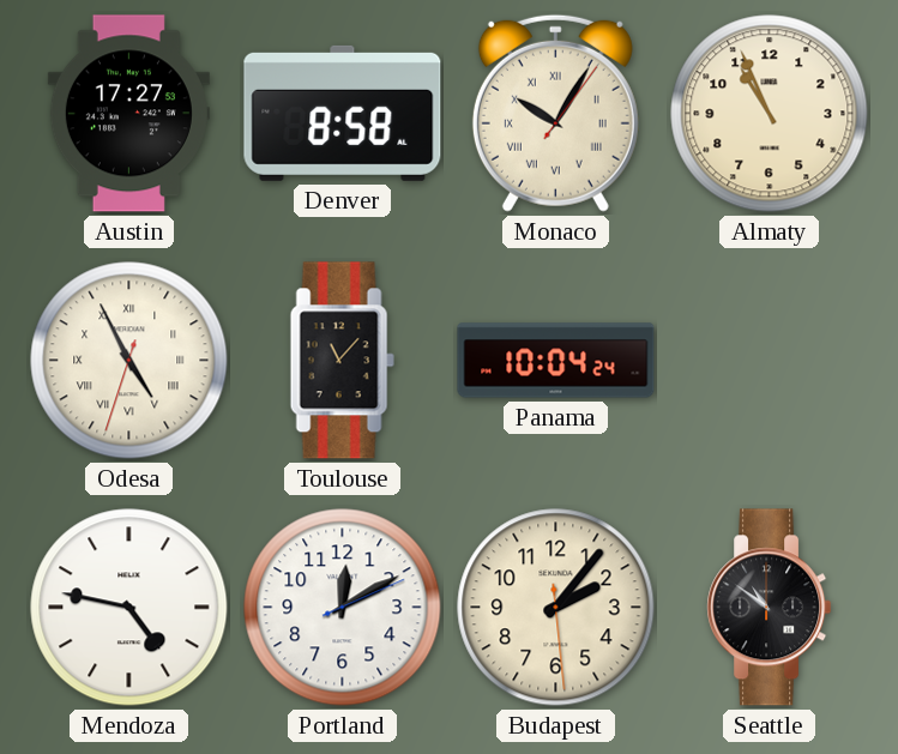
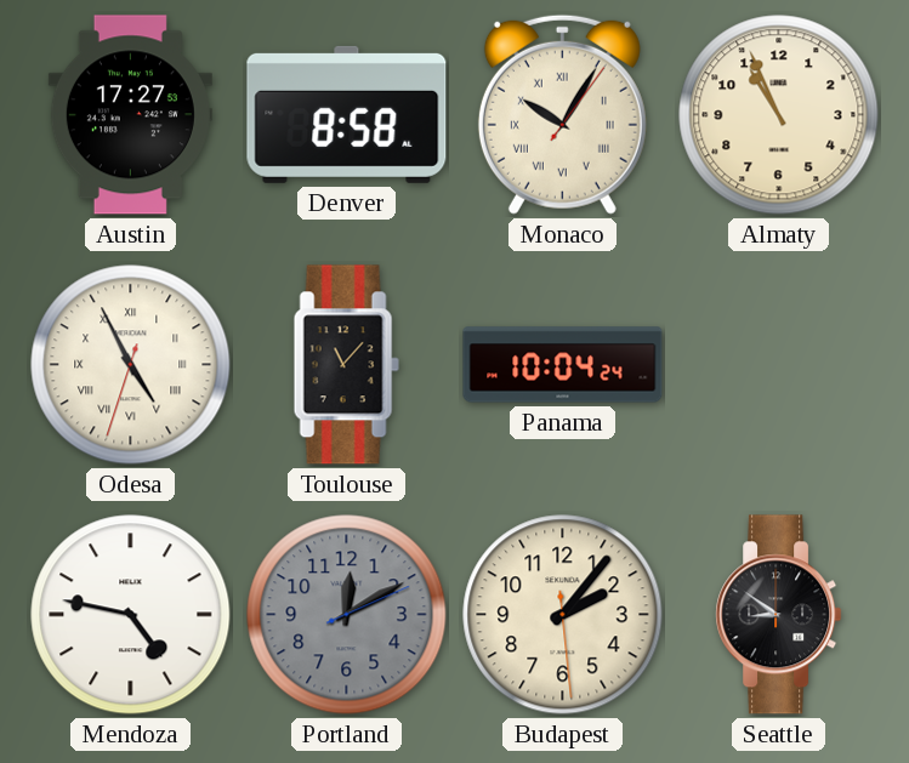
Portland dial: white -> grey (347, 615)
Seattle: 10:51 -> 8:51 (779, 615)
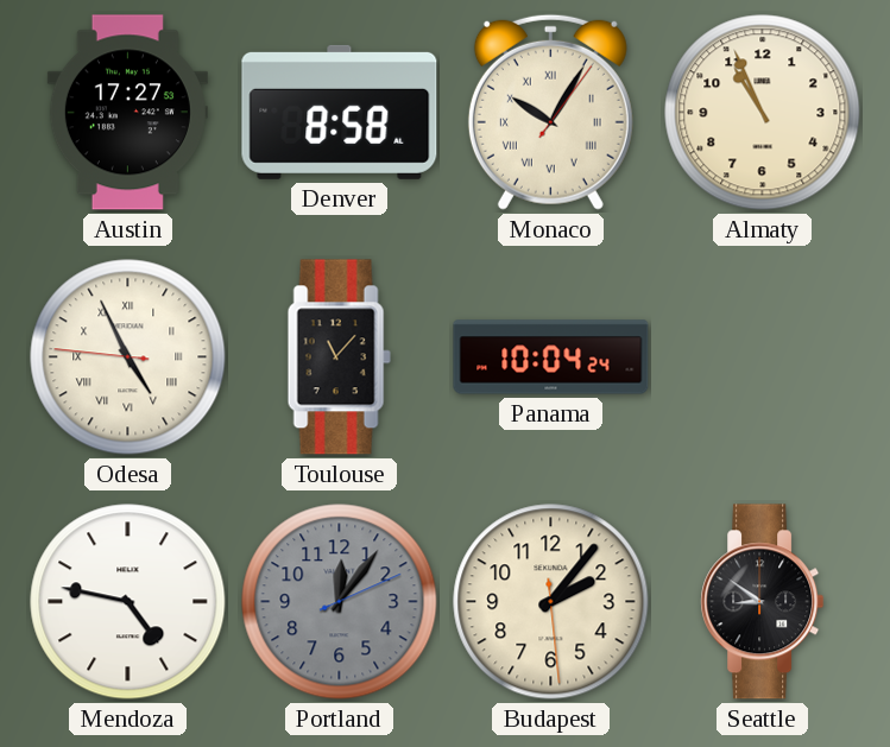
Odesa: 4:55:33 -> 4:55:46 (128, 357)
Portland: 12:10 -> 12:06 (340, 602)
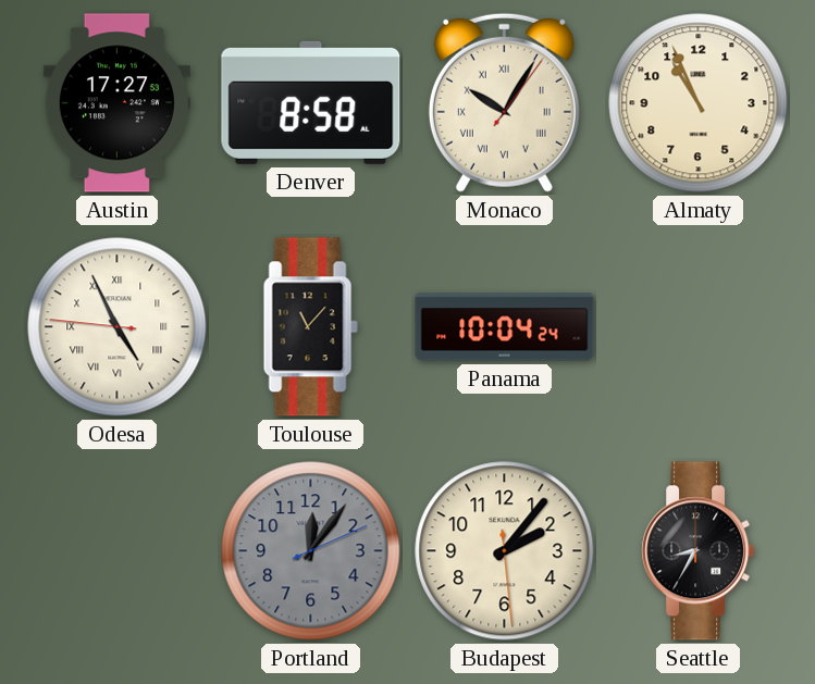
Mendoza: 4:47 -> none (128, 602)
Seattle: 8:51 -> 8:35 (699, 551)
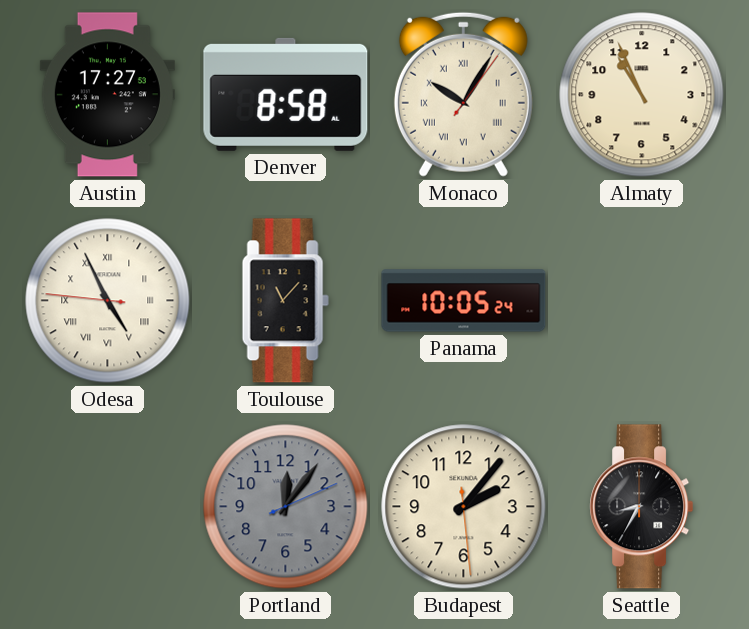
Panama: 10:04 -> 10:05 (464, 301)
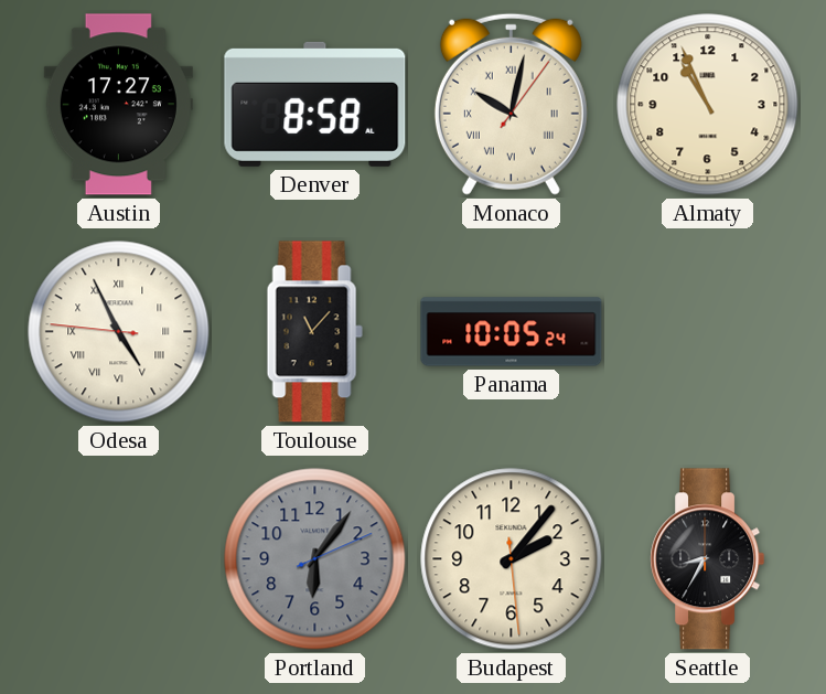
Monaco: 10:05 -> 10:02 (511, 104)
Portland: 12:06 -> 6:06 (315, 559)
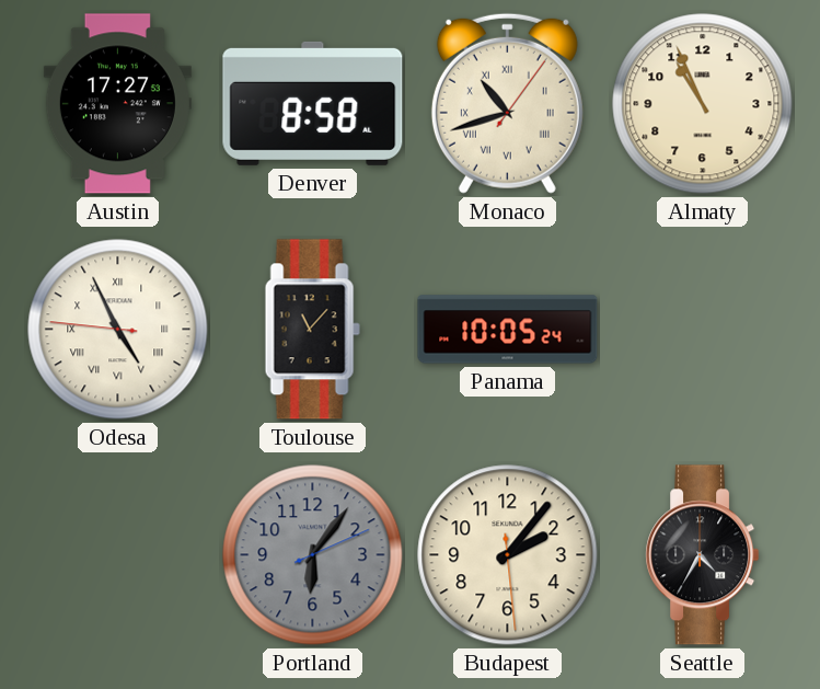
Monaco: 10:02 -> 10:42 (507, 103)
Seattle: 8:35 -> 4:35 (703, 555)
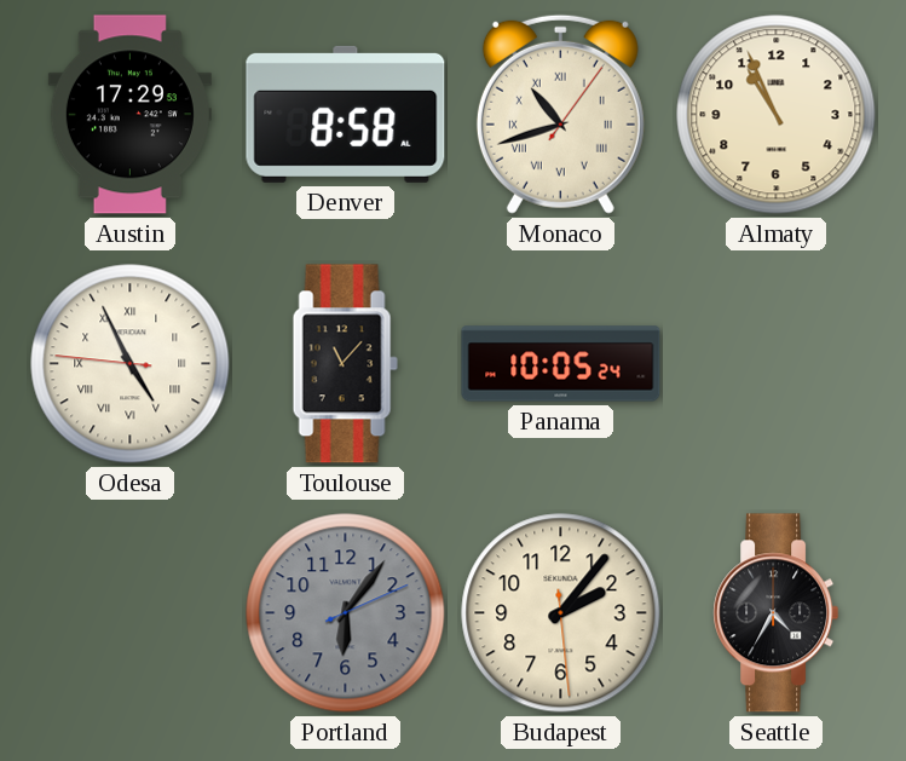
Austin: 17:27 -> 17:29 (129, 115)
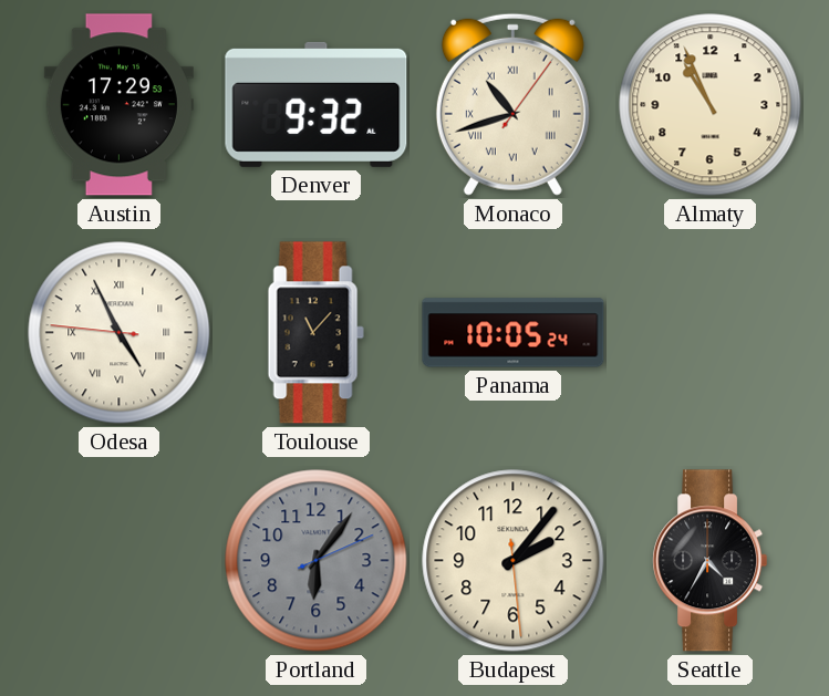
Denver: 8:58 -> 9:32 (317, 104)
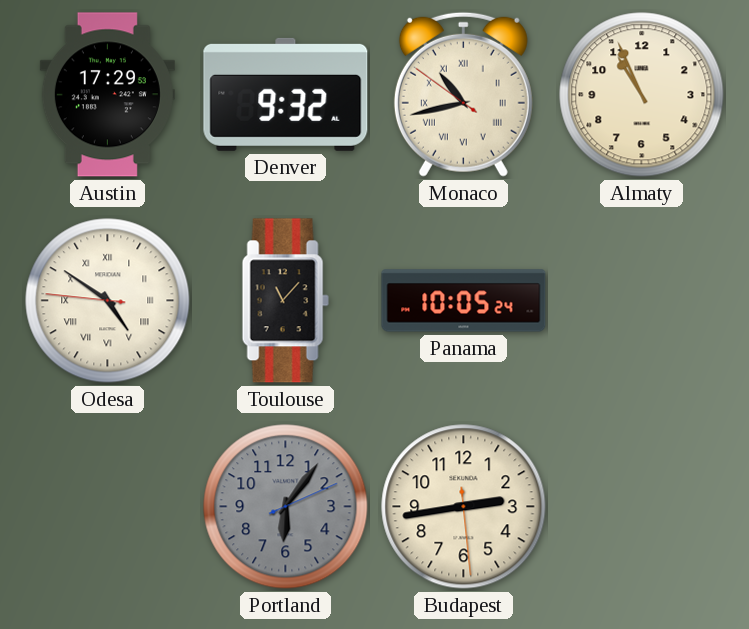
Monaco: 10:42:06 -> 10:42:51 (463, 94)
Odesa: 4:55 -> 4:50 (108, 301)
Budapest: 2:06 -> 2:43 (464, 507)
Seattle: 4:35 -> none (711, 561)
